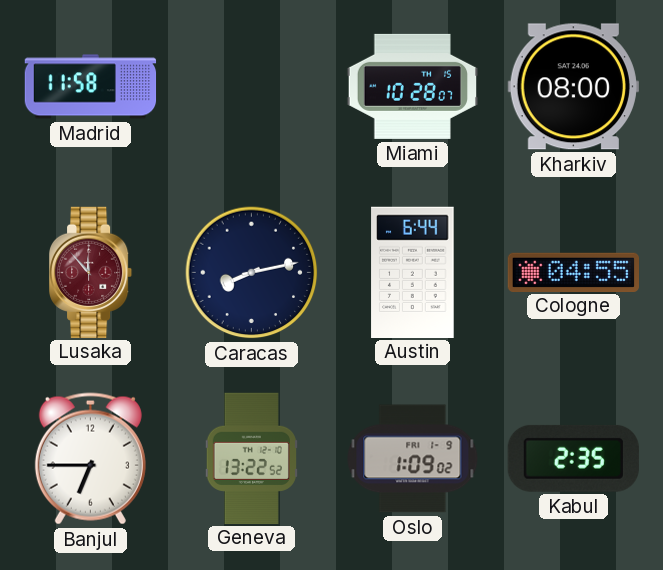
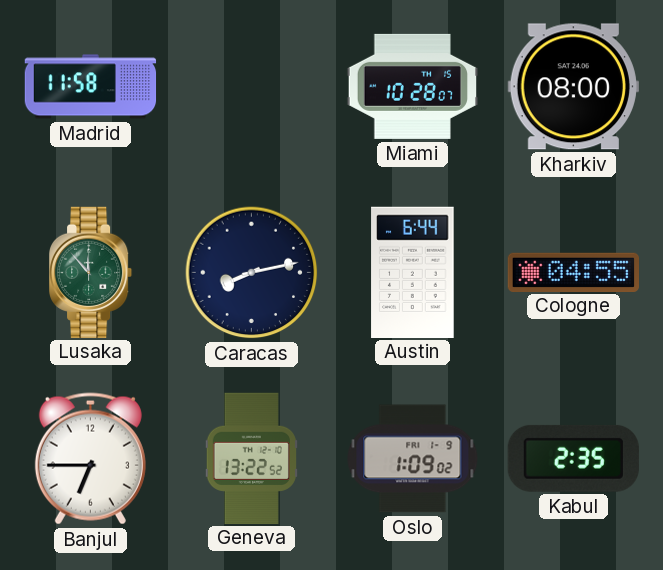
Lusaka dial: burgundy -> green (92, 272)
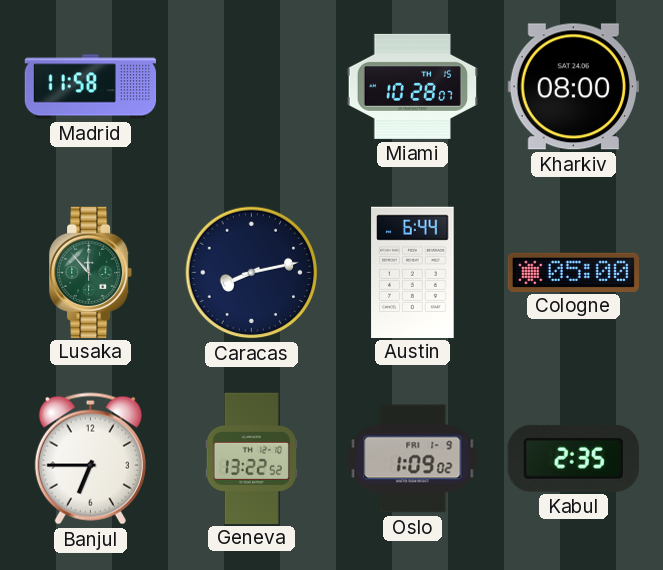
Cologne: 04:55 -> 05:00 (573, 272)
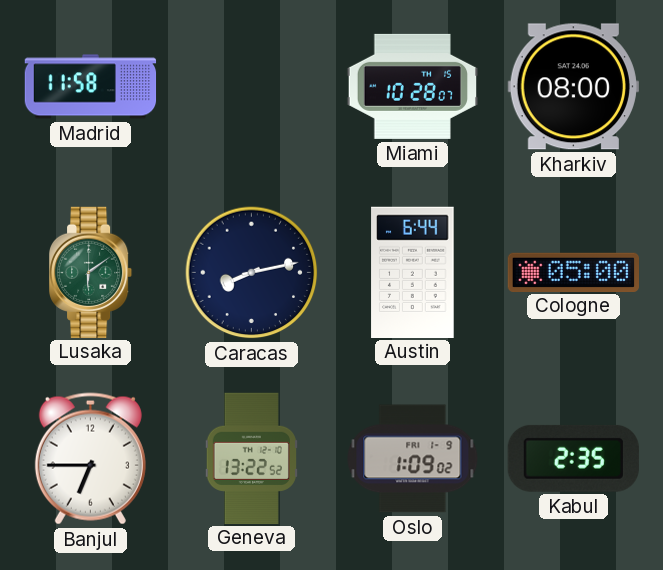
Lusaka: 11:53 -> 6:09 (92, 272)
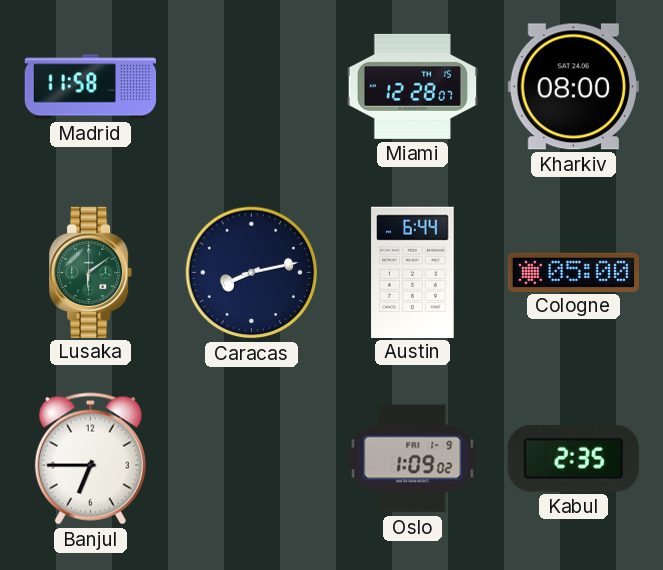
Miami: 10:28 -> 12:28 (412, 86)
Geneva: 13:22 -> none (251, 458)
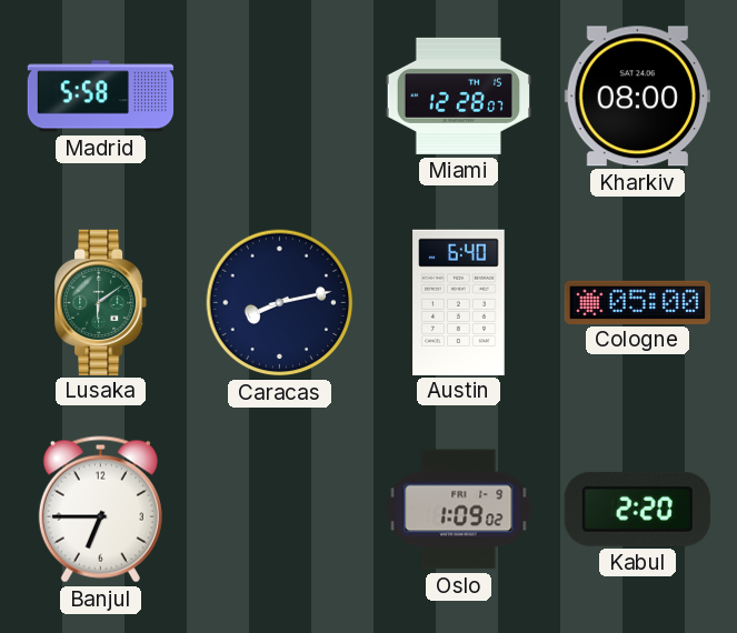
Madrid: 11:58 -> 5:58 (101, 97)
Austin: 6:44 -> 6:40 (459, 302)
Kabul: 2:35 -> 2:20 (637, 509)
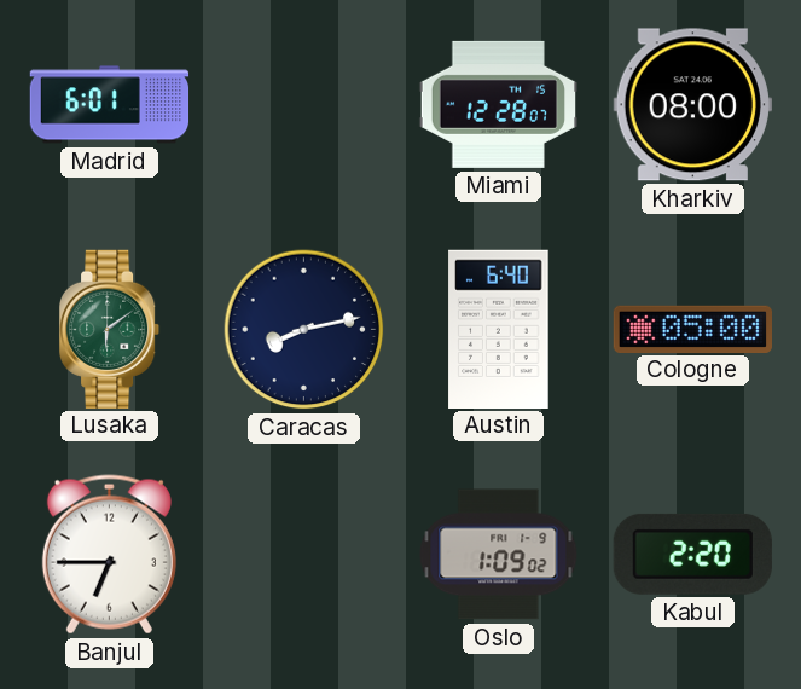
Madrid: 5:58 -> 6:01 (110, 105)
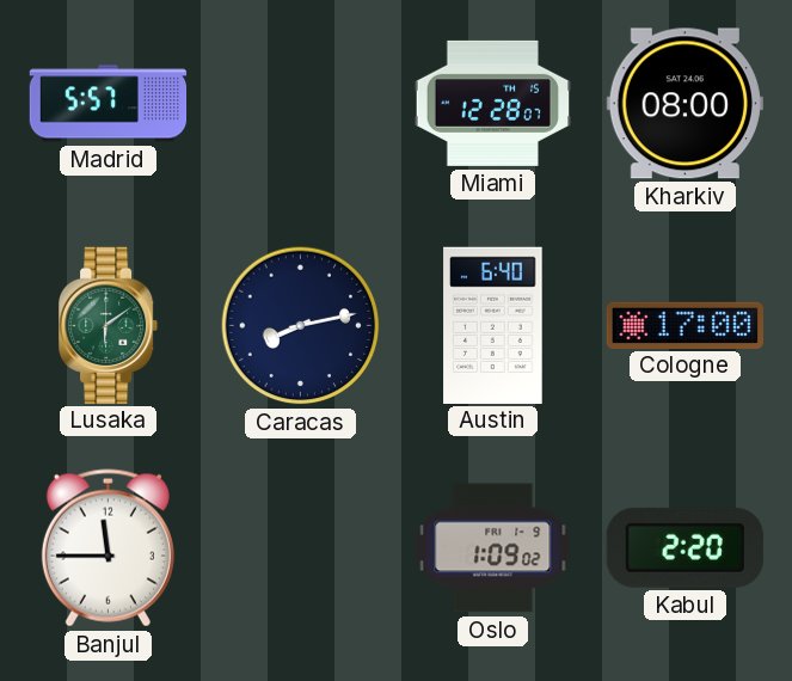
Madrid: 6:01 -> 5:57 (109, 104)
Cologne: 05:00 -> 17:00 (684, 325)
Banjul: 6:45 -> 11:45 (108, 548)
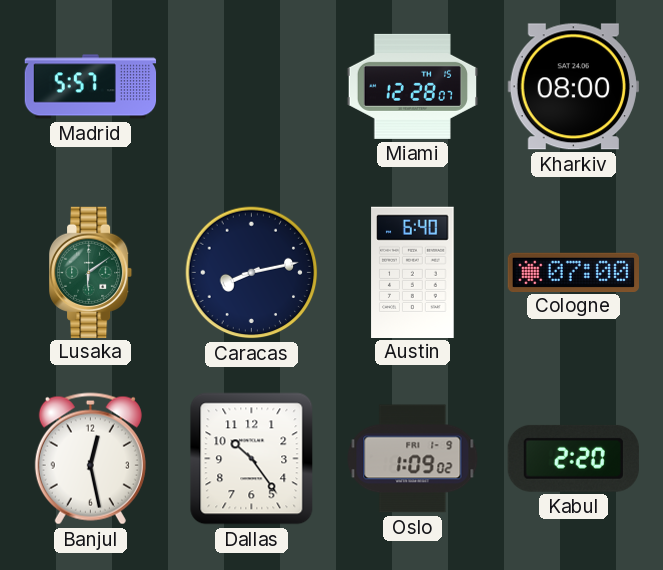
Cologne: 17:00 -> 07:00 (573, 272)
Banjul: 11:45 -> 12:28 (90, 459)
Dallas: none -> 10:24 (252, 459)
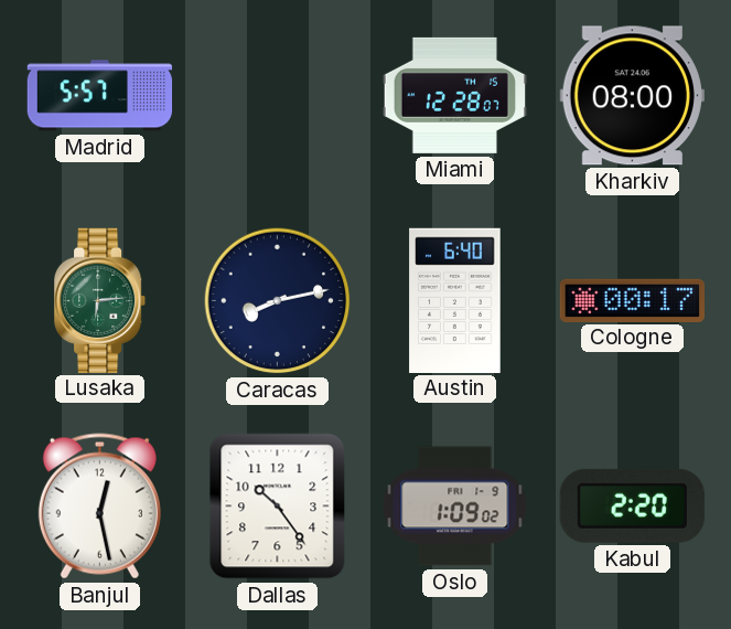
Lusaka: 6:09 -> 6:14 (101, 300)
Cologne: 07:00 -> 00:17 (632, 300)
